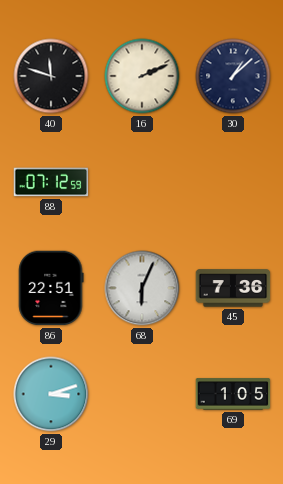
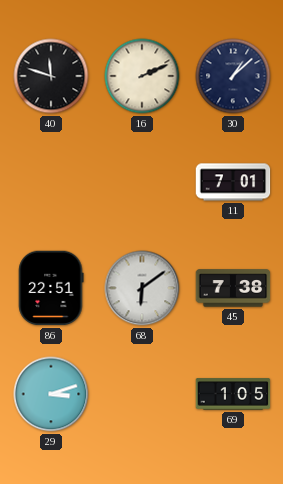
88: 07:12 -> none (51, 182)
11: none -> 7:01 (233, 182)
68: 6:04 -> 6:09 (142, 288)
45: 7:36 -> 7:38 (233, 288)
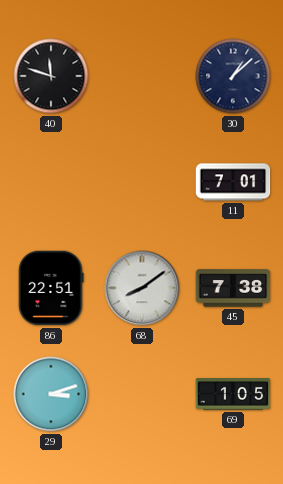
16: 2:11 -> none (142, 76)
68: 6:09 -> 8:09 (142, 288)
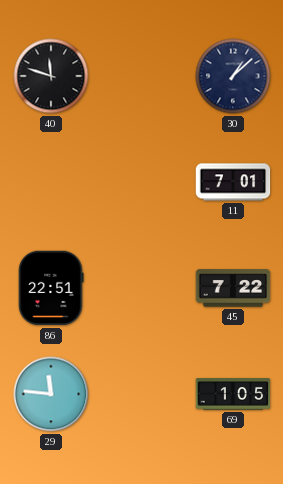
68: 8:09 -> none (142, 288)
45: 7:38 -> 7:22 (233, 288)
29: 3:12 -> 11:46 (51, 394)
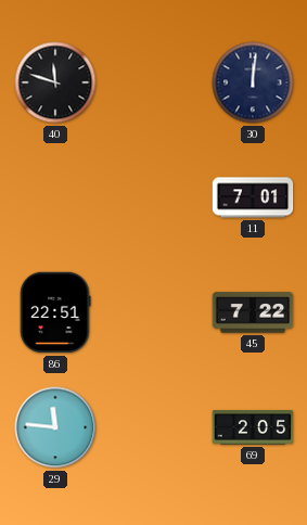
30: 1:08 -> 12:01 (253, 82)
69: 1:05 -> 2:05 (253, 427)
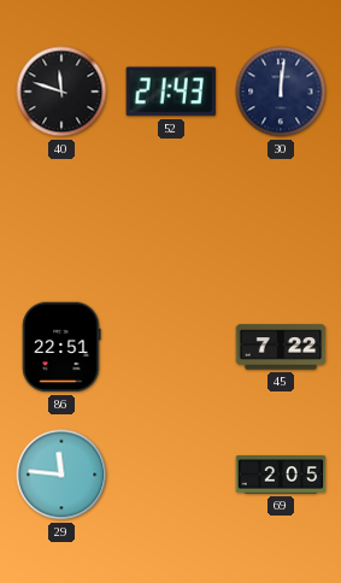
52: none -> 21:43 (171, 92)
11: 7:01 -> none (253, 197)
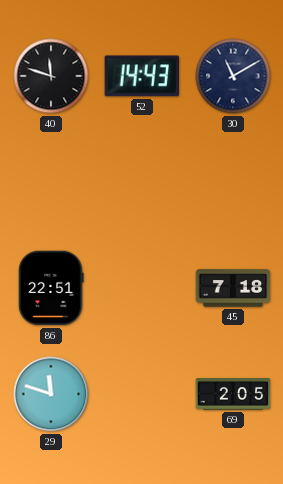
52: 21:43 -> 14:43 (142, 76)
30: 12:01 -> 11:10 (233, 76)
45: 7:22 -> 7:18 (233, 288)
29: 11:46 -> 11:48 (51, 394)
